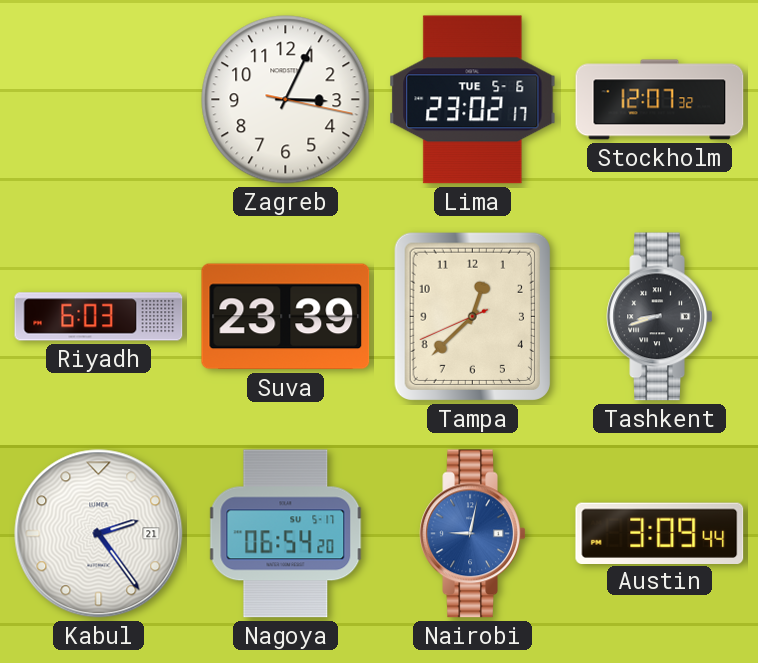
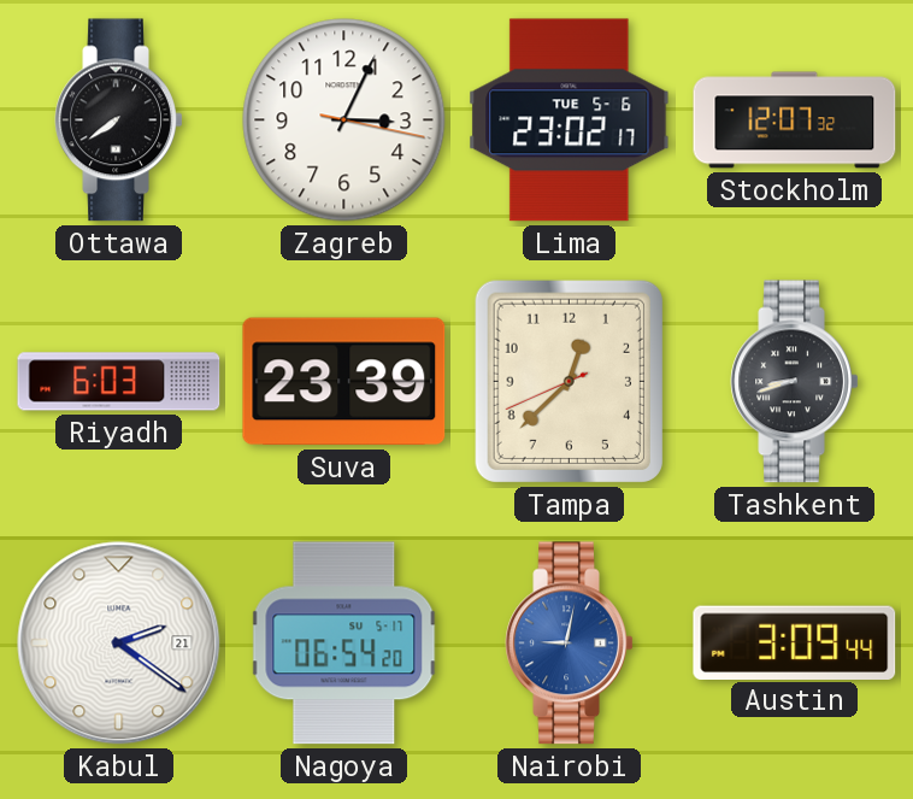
Ottawa: none -> 7:39 (119, 121)
Kabul: 2:24 -> 2:21 (119, 644)
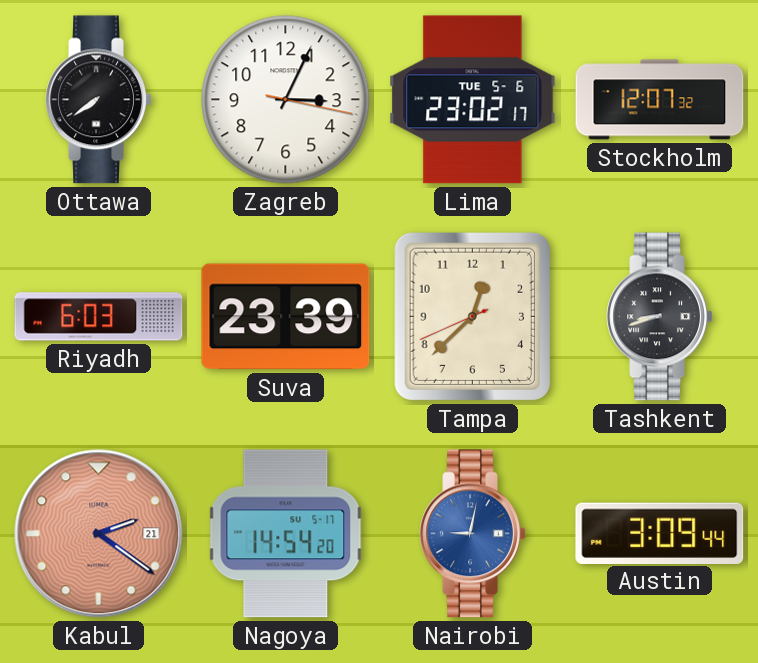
Kabul dial: white -> salmon (99, 534)
Nagoya: 06:54 -> 14:54 (286, 534)
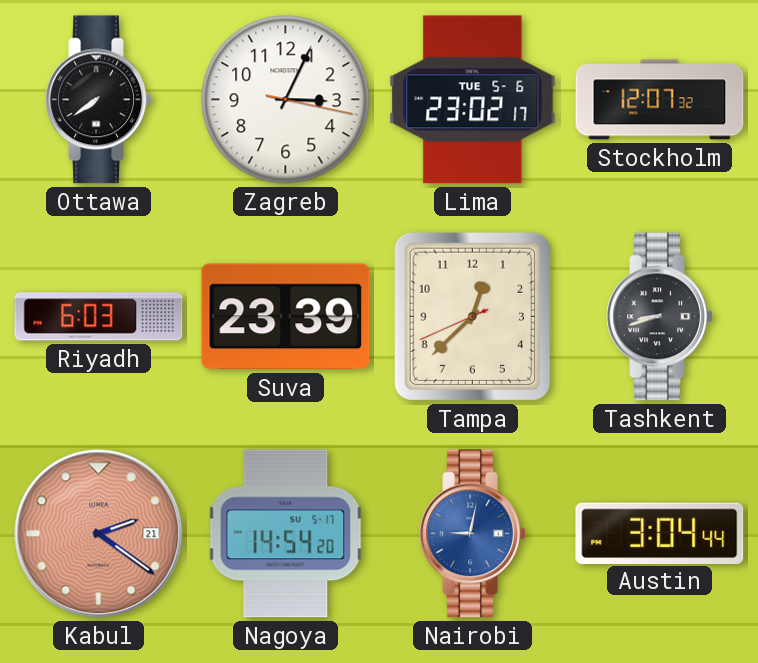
Austin: 3:09 -> 3:04 (660, 533)
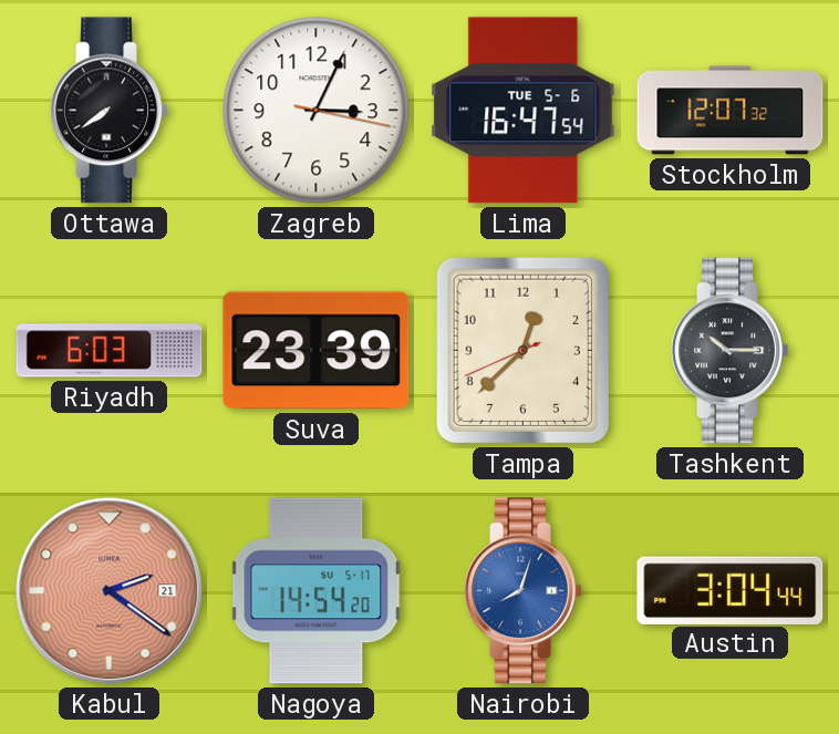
Lima: 23:02 -> 16:47 (524, 111)
Tashkent: 8:42 -> 10:15 (731, 351)
Nairobi: 9:02 -> 8:03 (524, 591)
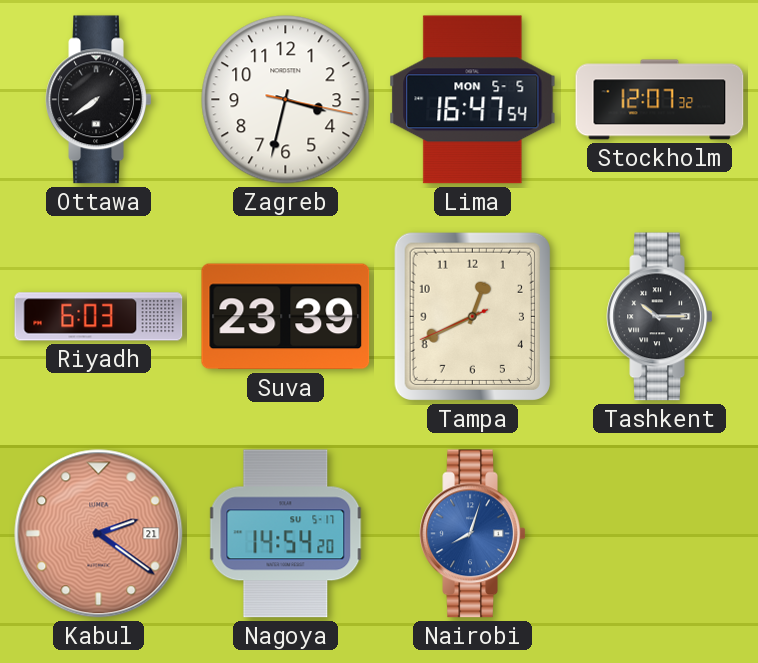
Zagreb: 3:04 -> 3:32 (286, 100)
Lima date: TUE 5-6 -> MON 5-5 (473, 100)
Tampa: 12:37 -> 12:40 (472, 316)
Austin: 3:04 -> none (731, 590)
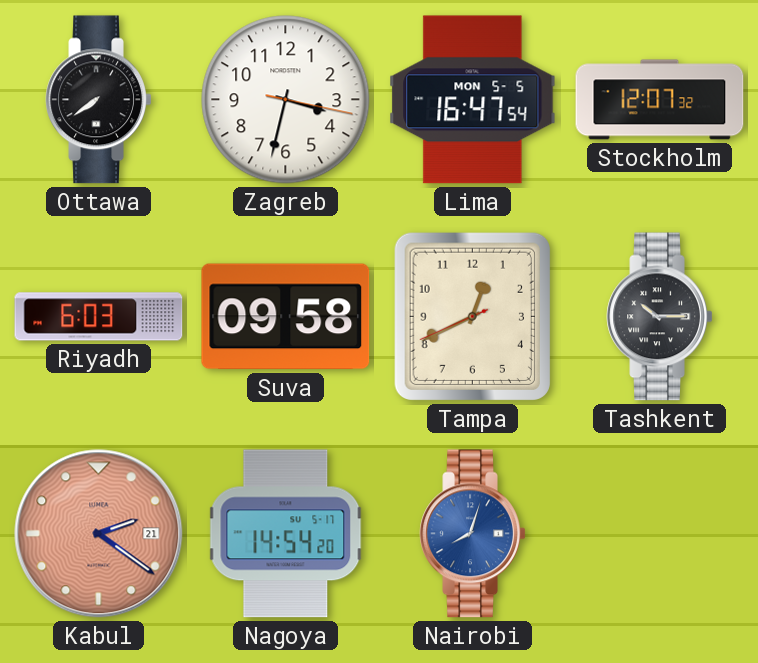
Suva: 23:39 -> 09:58 (286, 317)
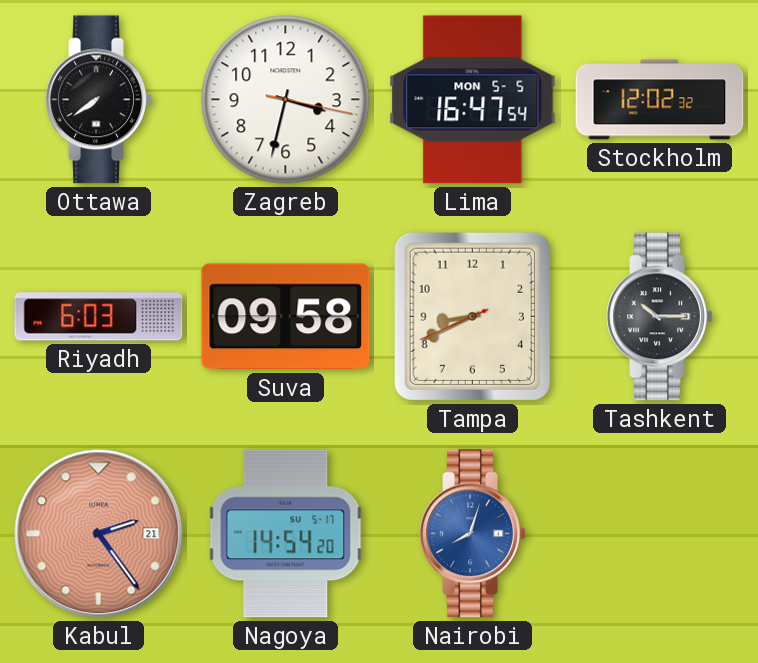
Stockholm: 12:07 -> 12:02 (660, 100)
Tampa: 12:40 -> 8:40 (472, 316)
Kabul: 2:21 -> 2:24 (99, 534)
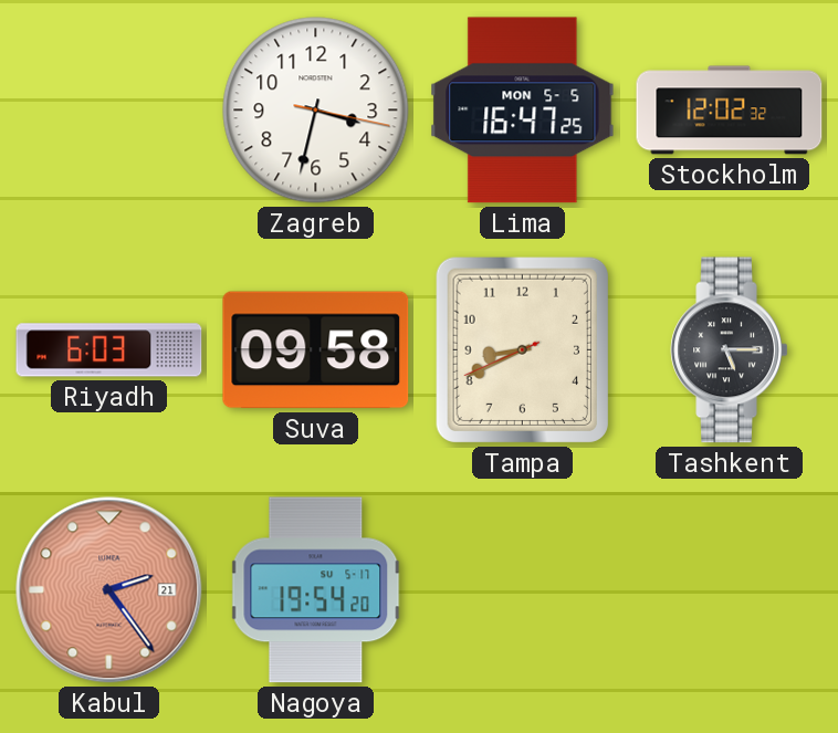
Ottawa: 7:39 -> none (99, 100)
Lima: 16:47:54 -> 16:47:25 (523, 111)
Tashkent: 10:15 -> 5:15 (730, 350)
Nagoya: 14:54 -> 19:54 (316, 590)
Nairobi: 8:03 -> none (473, 534)
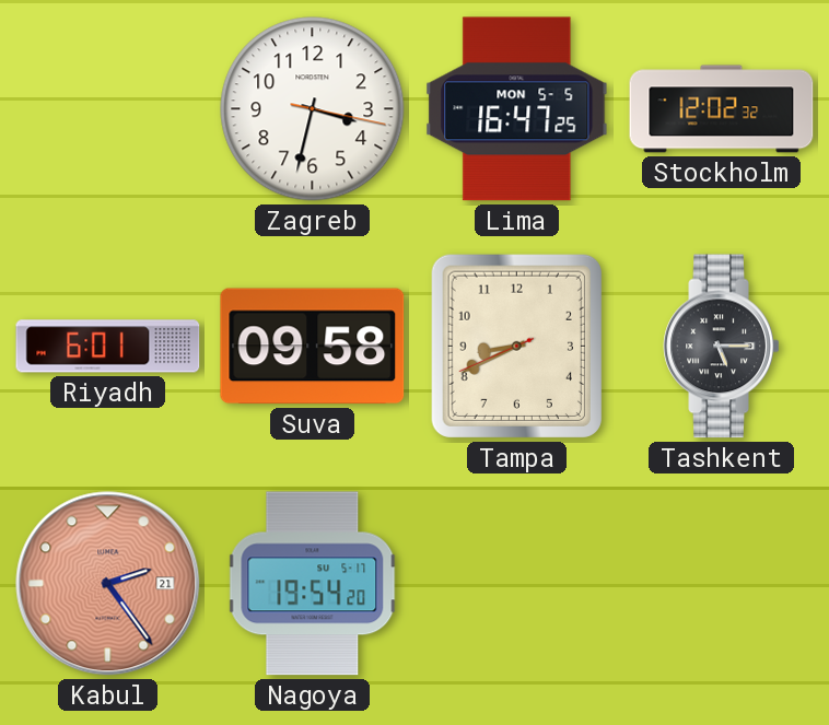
Riyadh: 6:03 -> 6:01 (108, 347)
